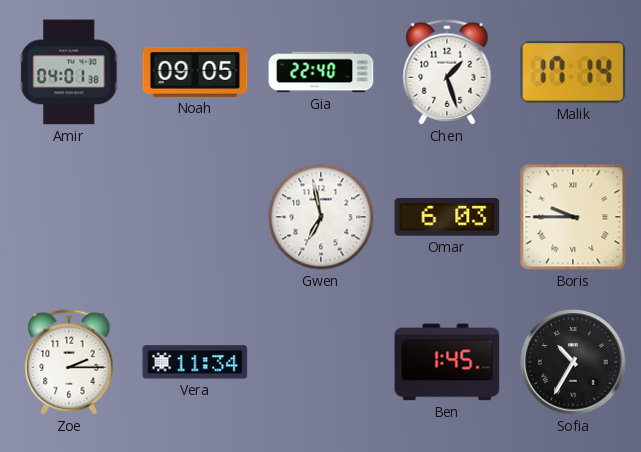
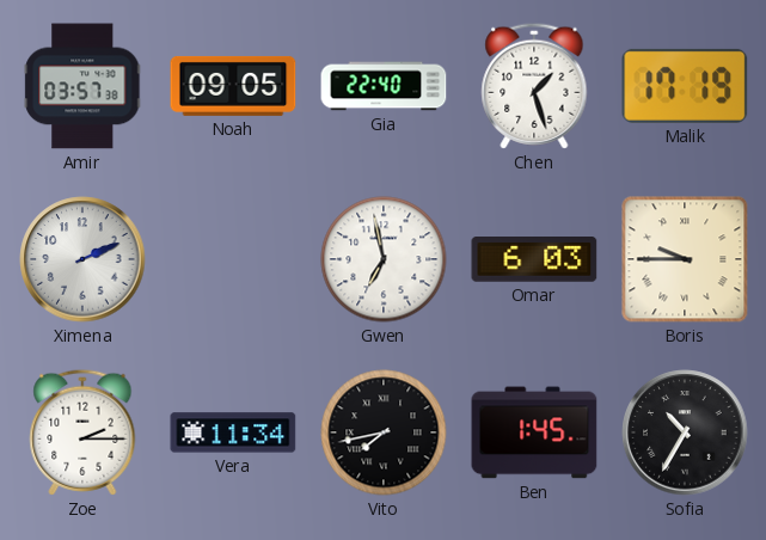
Amir: 04:01 -> 03:57 (82, 86)
Malik: 17:14 -> 17:19 (685, 86)
Ximena: none -> 2:11 (82, 259)
Vito: none -> 7:43 (384, 432)
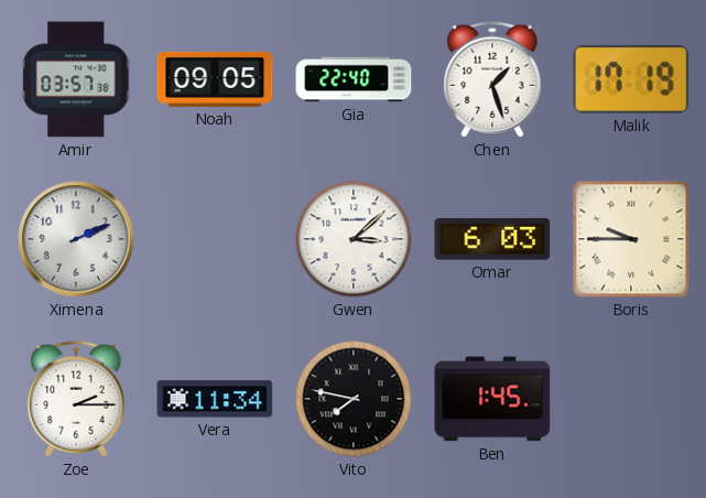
Gwen: 6:58 -> 3:08 (354, 239)
Vito: 7:43 -> 7:47 (354, 399)
Sofia: 10:35 -> none (685, 432)
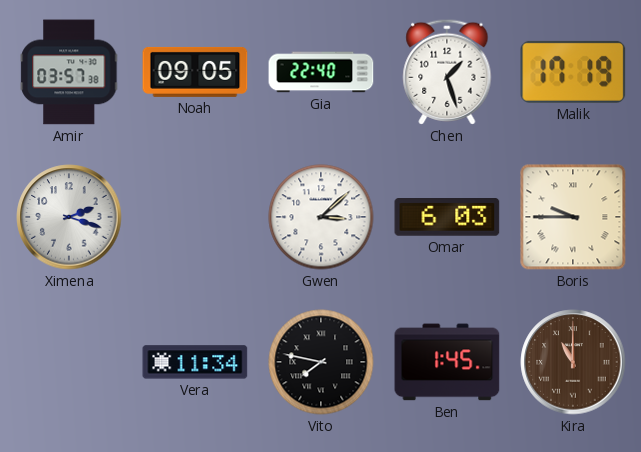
Ximena: 2:11 -> 2:18 (69, 217)
Zoe: 2:15 -> none (76, 399)
Kira: none -> 11:00 (573, 362)
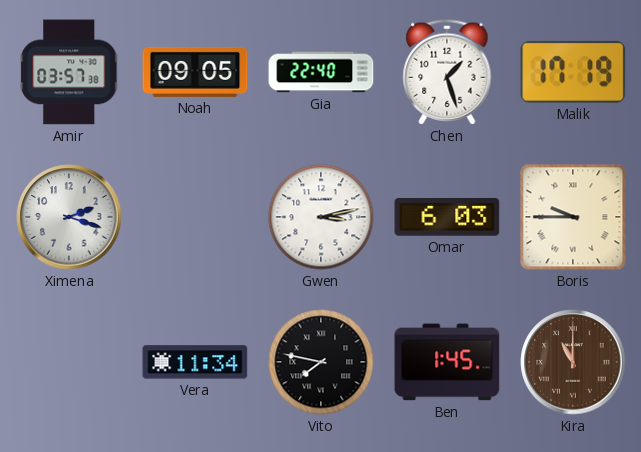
Gwen: 3:08 -> 3:13 (321, 217)
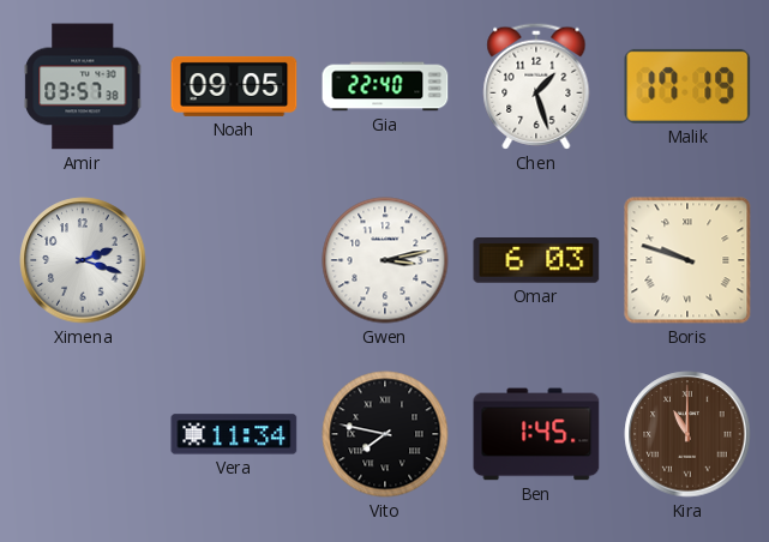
Boris: 9:45 -> 9:48 (687, 260)
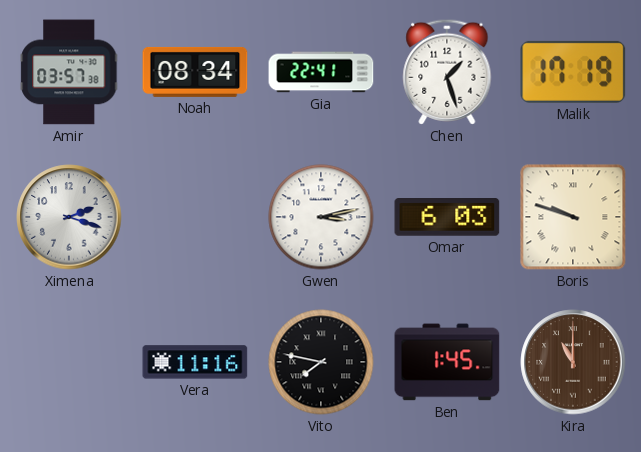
Noah: 09:05 -> 08:34 (195, 72)
Gia: 22:40 -> 22:41 (321, 72)
Vera: 11:34 -> 11:16 (195, 362)
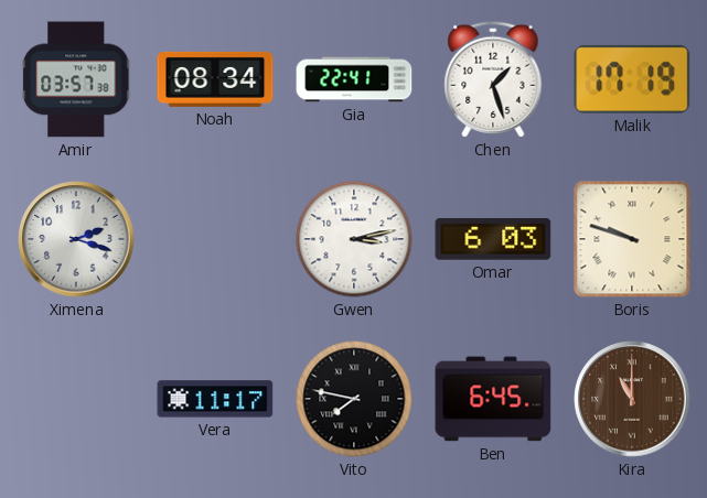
Vera: 11:16 -> 11:17 (215, 399)
Ben: 1:45 -> 6:45 (493, 399)
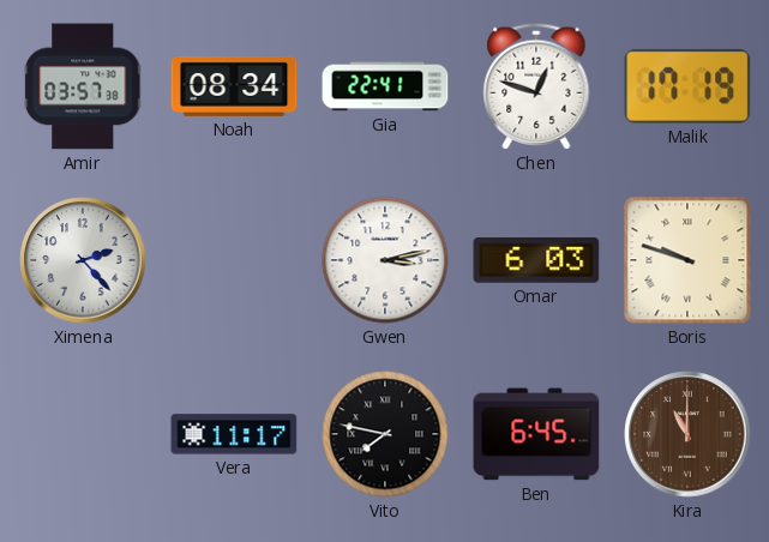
Chen: 1:27 -> 12:48 (536, 86)
Ximena: 2:18 -> 2:23 (83, 260)
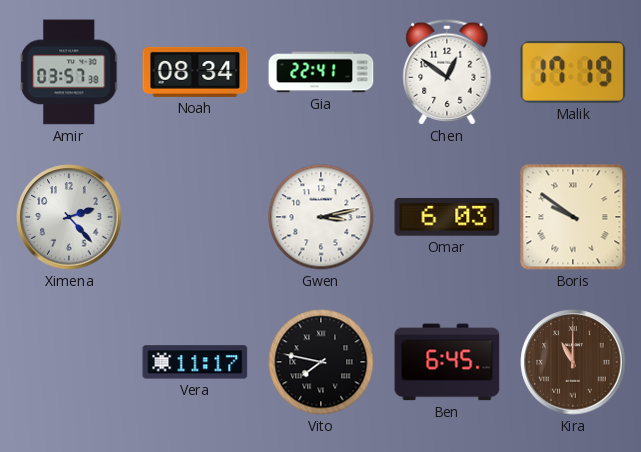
Chen: 12:48 -> 12:51 (447, 72)
Boris: 9:48 -> 9:51 (573, 217)
